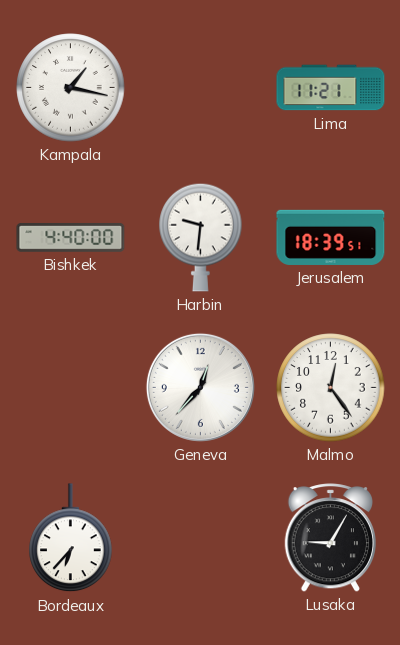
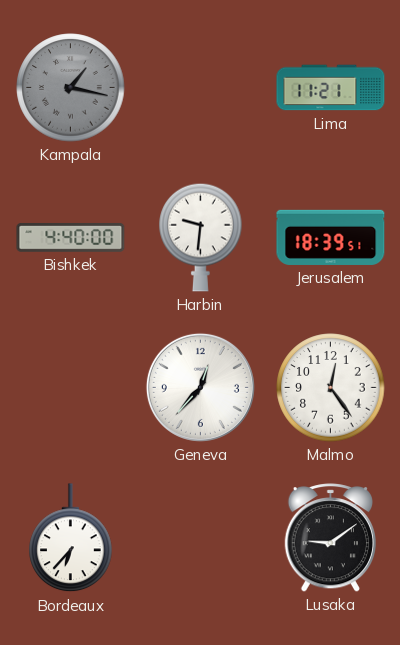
Kampala dial: white -> grey (71, 88)
Lusaka: 9:05 -> 9:09 (330, 538)
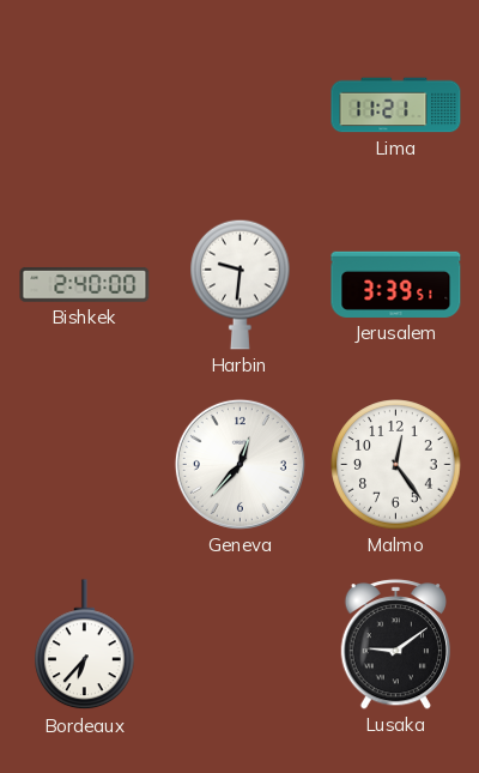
Kampala: 1:17 -> none (71, 88)
Bishkek: 4:40 -> 2:40 (85, 284)
Jerusalem: 18:39 -> 3:39 (396, 284)
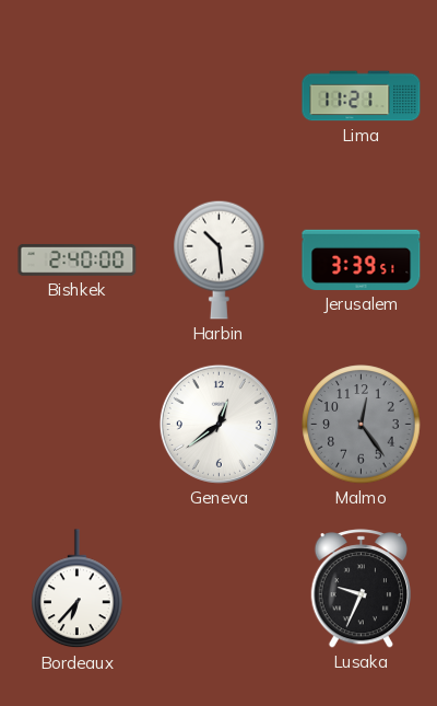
Harbin: 9:31 -> 10:29 (220, 259)
Geneva: 12:37 -> 12:39 (218, 424)
Malmo dial: white -> grey (362, 425)
Lusaka: 9:09 -> 9:34 (361, 589)
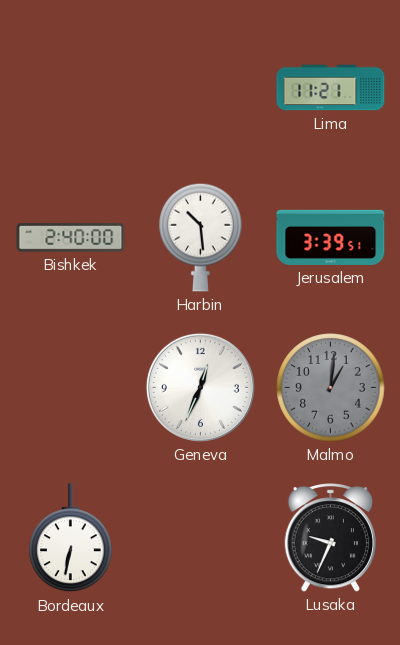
Geneva: 12:39 -> 12:34 (200, 387)
Malmo: 12:24 -> 1:01 (331, 388)
Bordeaux: 6:37 -> 6:32 (71, 538)
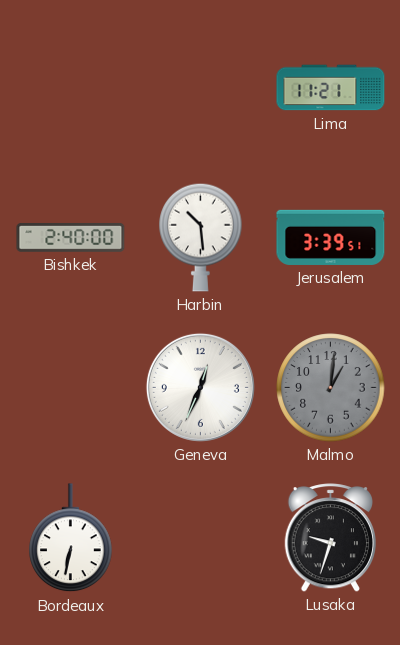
Lusaka: 9:34 -> 9:33 (330, 538)
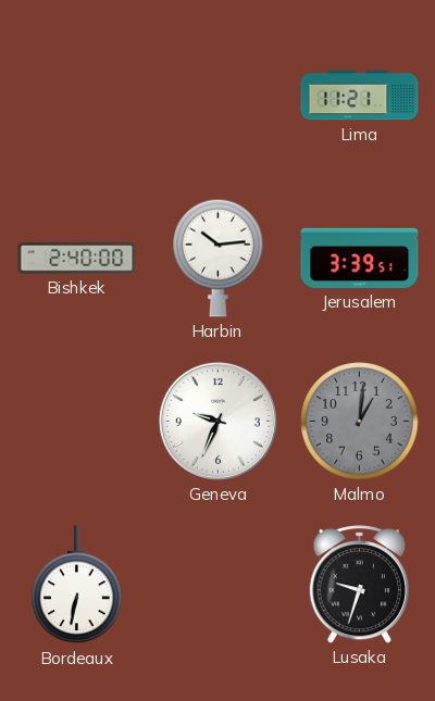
Harbin: 10:29 -> 10:14 (219, 258)
Geneva: 12:34 -> 9:34 (217, 421)
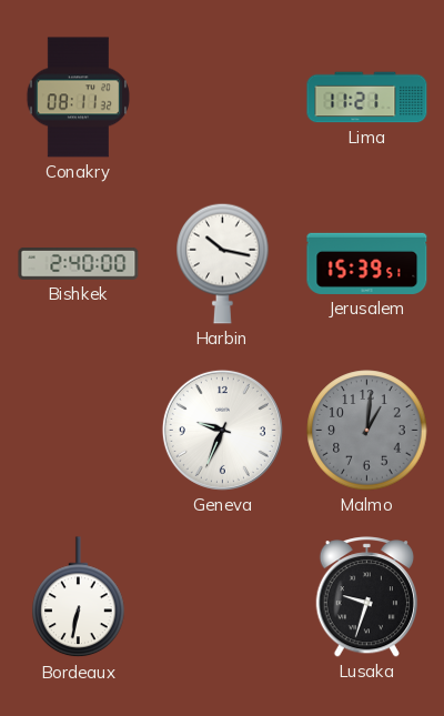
Conakry: none -> 08:11 (78, 98)
Harbin: 10:14 -> 10:17 (223, 263)
Jerusalem: 3:39 -> 15:39 (367, 263)
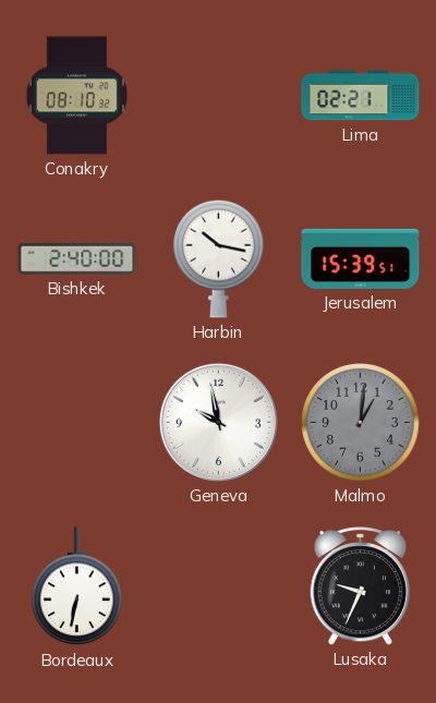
Conakry: 08:11 -> 08:10 (76, 96)
Lima: 11:21 -> 02:21 (361, 96)
Geneva: 9:34 -> 9:58 (218, 422)
Lusaka: 9:33 -> 9:34 (360, 586)
